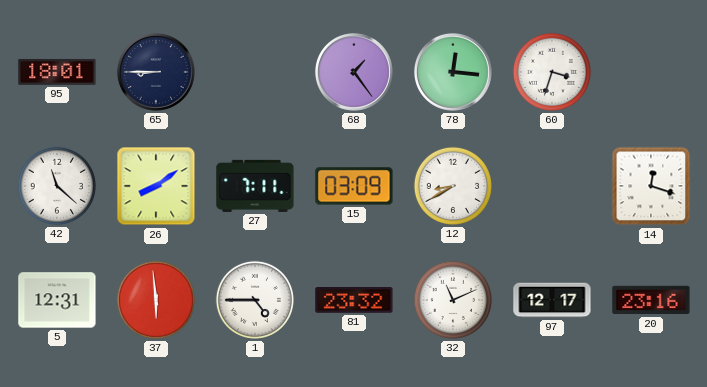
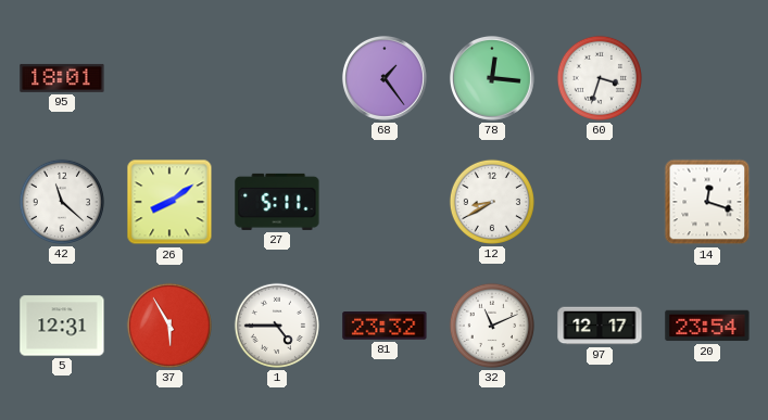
65: 8:45 -> none (156, 72)
27: 7:11 -> 5:11 (277, 202)
15: 03:09 -> none (354, 186)
37: 5:59 -> 5:55 (169, 326)
20: 23:16 -> 23:54 (707, 326)
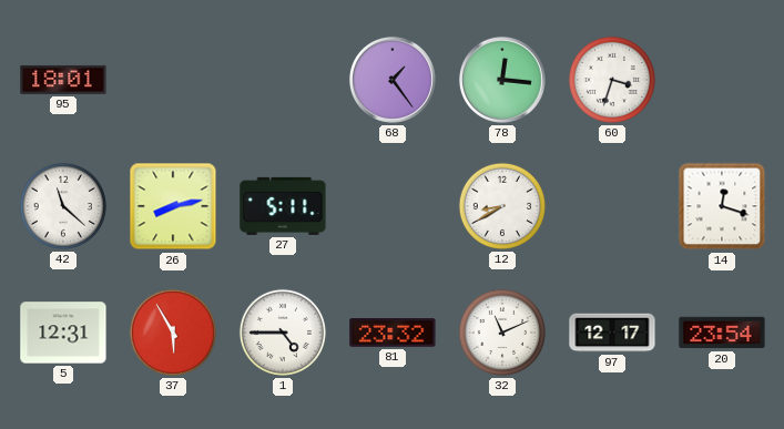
26: 8:09 -> 8:13 (173, 206)
